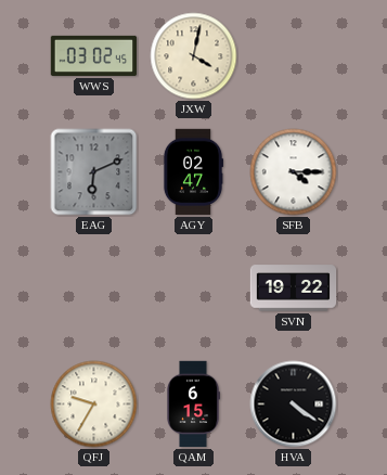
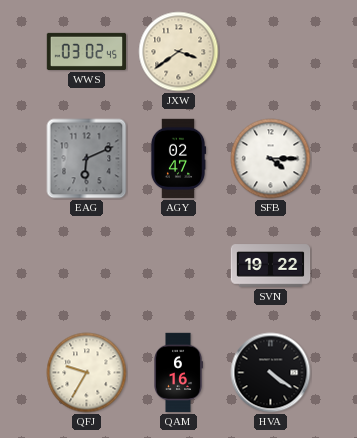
JXW: 4:02 -> 3:39 (179, 52)
QAM: 6:15 -> 6:16 (178, 373)
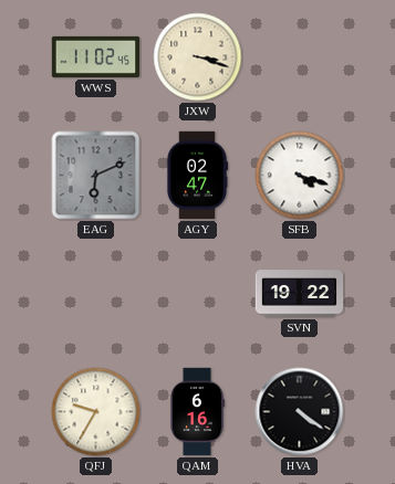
WWS: 03:02 -> 11:02 (96, 56)
JXW: 3:39 -> 3:18 (198, 57)
SFB: 4:15 -> 4:18 (300, 176)
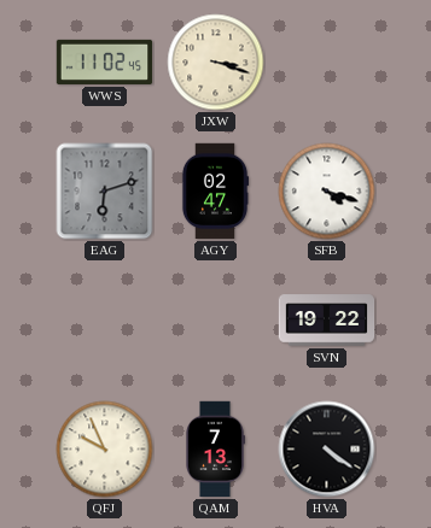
EAG: 6:11 -> 6:12 (105, 192)
QFJ: 9:35 -> 9:56 (105, 450)
QAM: 6:16 -> 7:13 (215, 450)
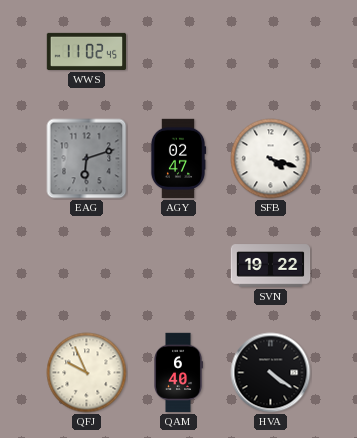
JXW: 3:18 -> none (216, 63)
QAM: 7:13 -> 6:40 (178, 373)
